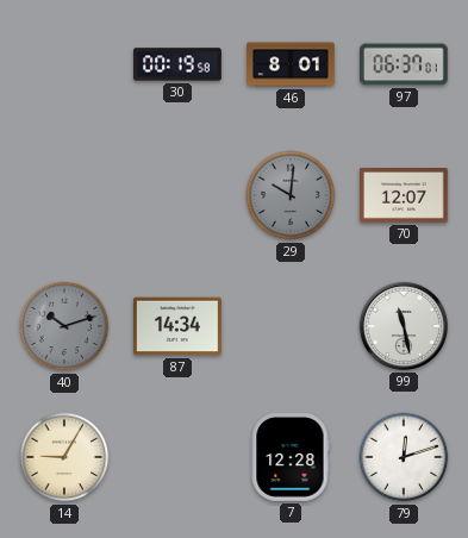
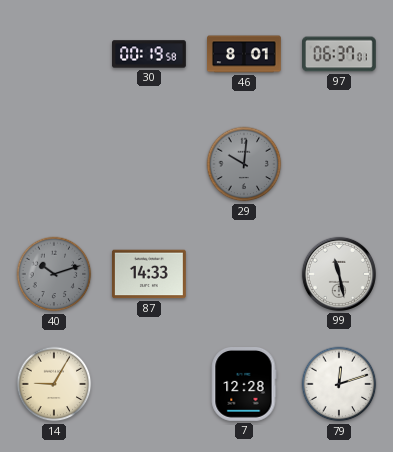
70: 12:07 -> none (405, 196)
87: 14:34 -> 14:33 (150, 274)
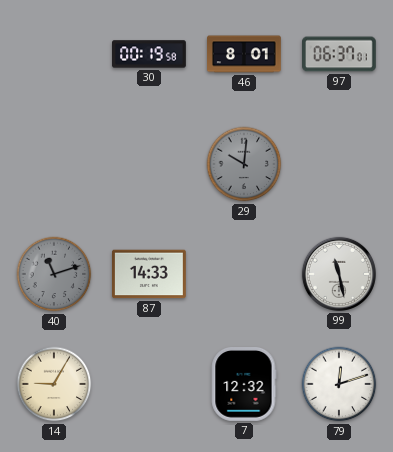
40: 10:12 -> 11:12 (54, 274)
7: 12:28 -> 12:32 (244, 385)
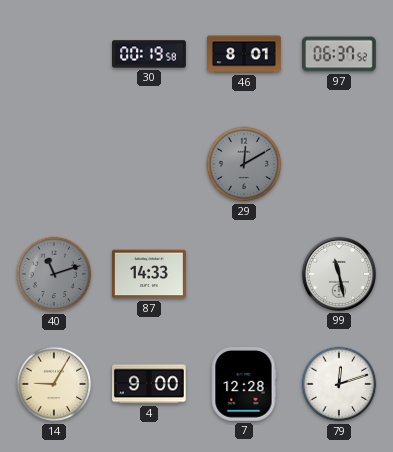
97: 06:37:01 -> 06:37:52 (340, 54)
29: 10:01 -> 12:10 (244, 164)
4: none -> 9:00 (150, 384)
7: 12:32 -> 12:28 (244, 385)
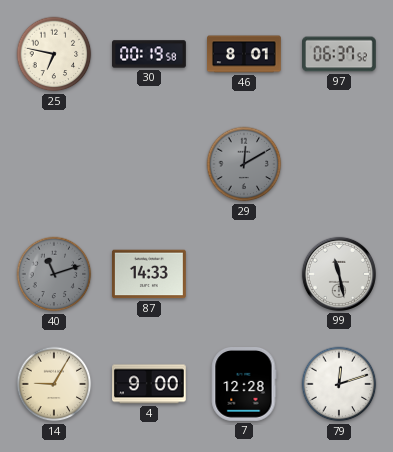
25: none -> 6:47 (54, 54)
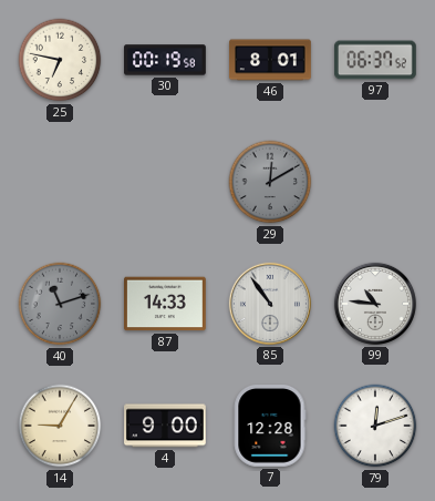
85: none -> 10:54 (270, 304)
99: 11:28 -> 10:46 (375, 304)
